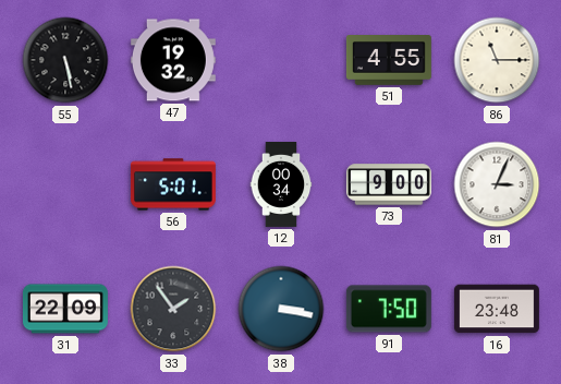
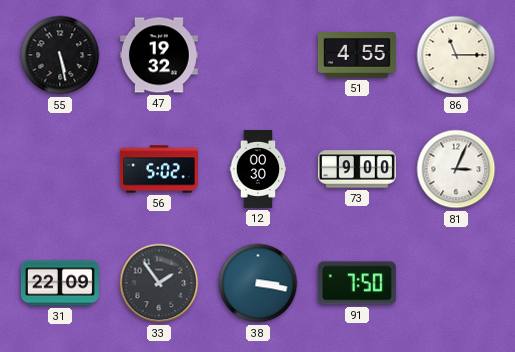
56: 5:01 -> 5:02 (159, 169)
12: 00:34 -> 00:30 (258, 170)
16: 23:48 -> none (497, 309)
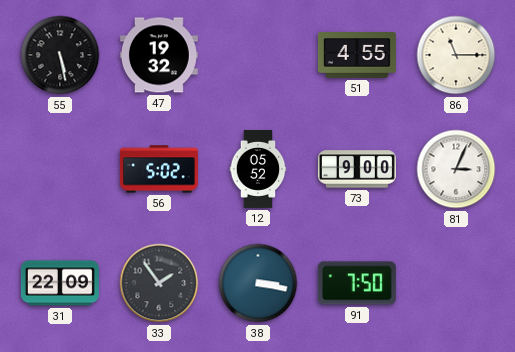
12: 00:30 -> 05:52 (258, 170)
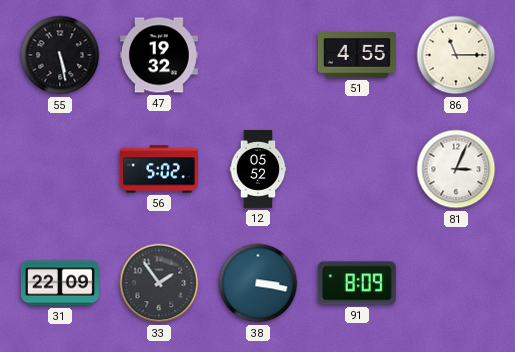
73: 9:00 -> none (357, 169)
91: 7:50 -> 8:09 (357, 283)
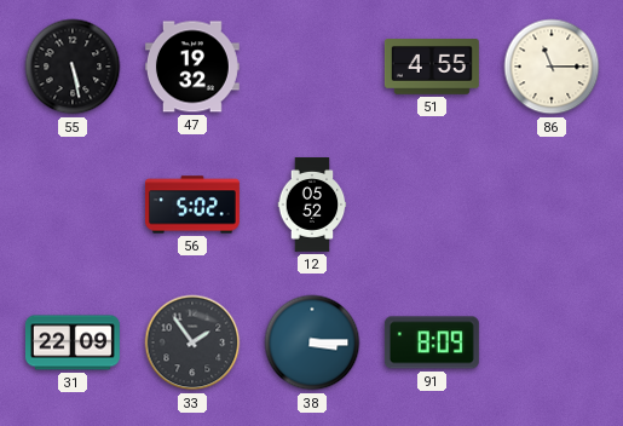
81: 3:04 -> none (456, 169)
38: 3:17 -> 3:15 (312, 342)
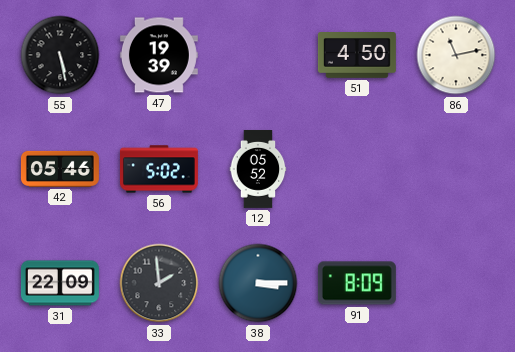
47: 19:32 -> 19:39 (159, 55)
51: 4:55 -> 4:50 (357, 56)
86: 11:15 -> 11:13 (456, 55)
42: none -> 05:46 (60, 169)
33: 1:54 -> 1:59 (159, 283)
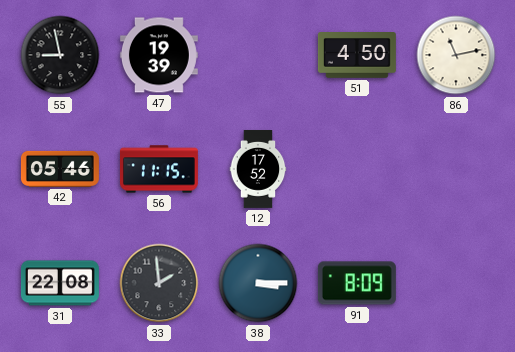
55: 5:28 -> 8:58 (60, 55)
56: 5:02 -> 11:15 (159, 169)
12: 05:52 -> 17:52 (258, 170)
31: 22:09 -> 22:08 (60, 283)
